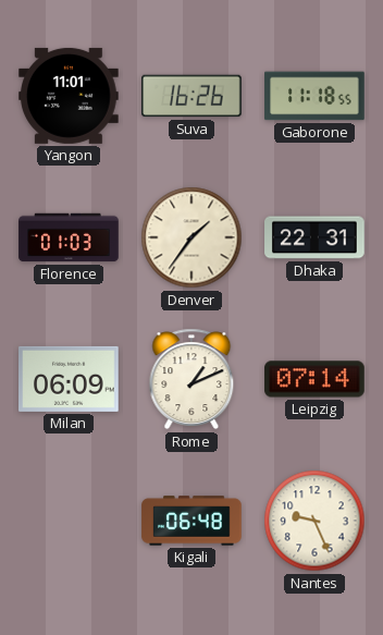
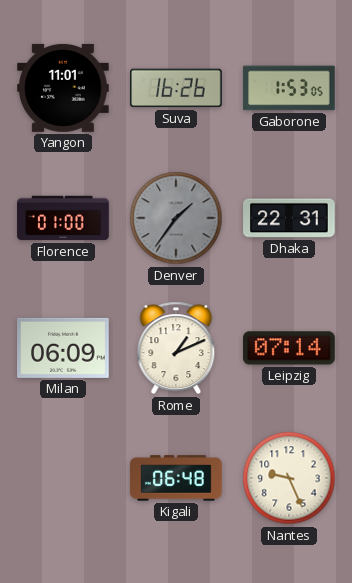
Gaborone: 11:18 -> 1:53 (289, 88)
Florence: 01:03 -> 01:00 (63, 218)
Denver dial: cream -> grey (176, 218)
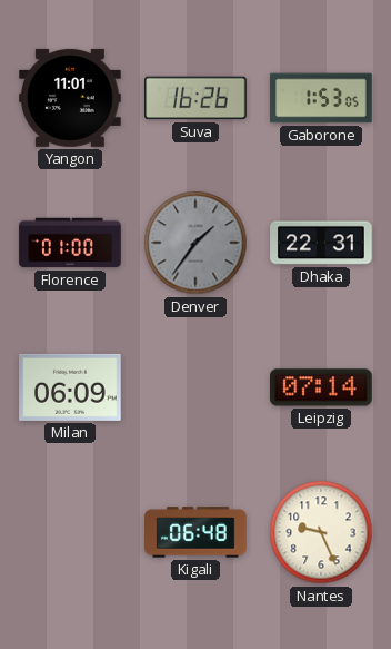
Rome: 1:11 -> none (176, 348)
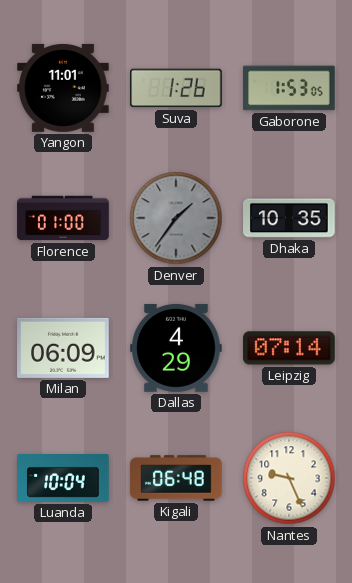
Suva: 16:26 -> 1:26 (176, 88)
Dhaka: 22:31 -> 10:35 (289, 218)
Dallas: none -> 4:29 (176, 348)
Luanda: none -> 10:04 (63, 479)
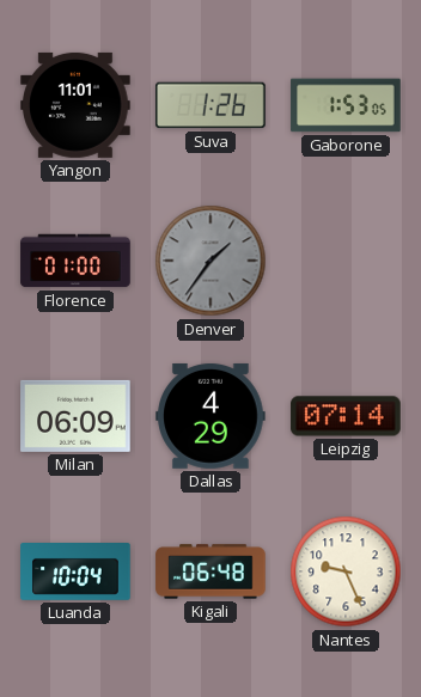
Dhaka: 10:35 -> none (289, 218)
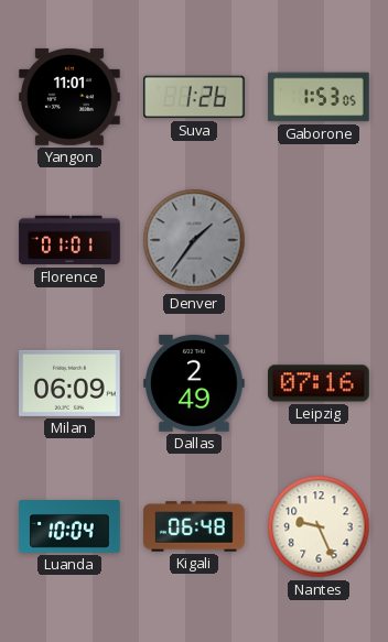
Florence: 01:00 -> 01:01 (69, 240)
Dallas: 4:29 -> 2:49 (194, 383)
Leipzig: 07:14 -> 07:16 (319, 383)
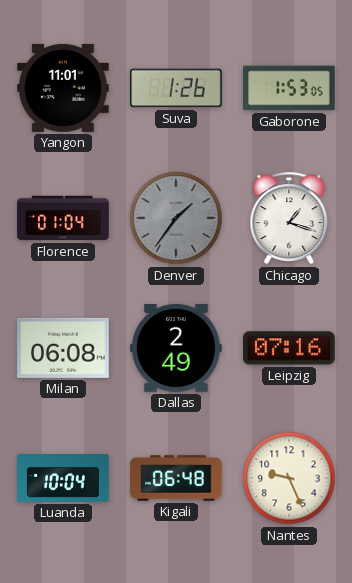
Florence: 01:01 -> 01:04 (63, 218)
Chicago: none -> 1:18 (289, 218)
Milan: 06:09 -> 06:08 (63, 348)
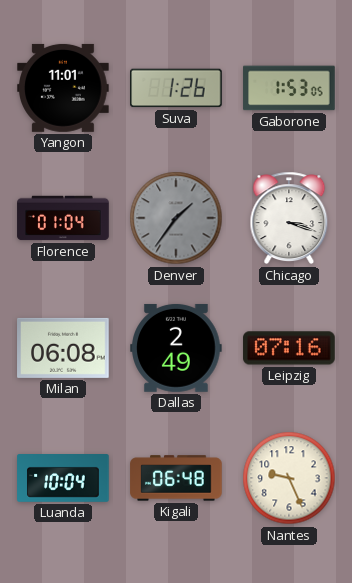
Chicago: 1:18 -> 3:18 (289, 218)
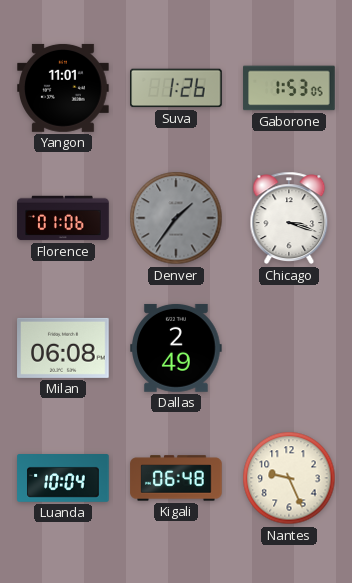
Florence: 01:04 -> 01:06 (63, 218)
Leipzig: 07:16 -> none (289, 348)
